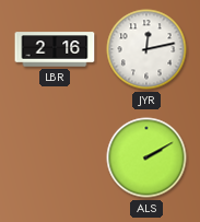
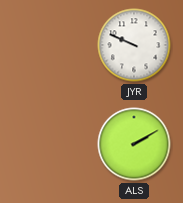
LBR: 2:16 -> none (55, 49)
JYR: 12:13 -> 9:49 (134, 45)
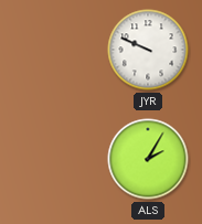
ALS: 2:10 -> 2:05 (148, 159)
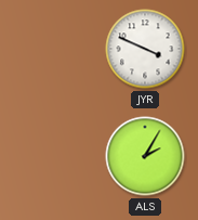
JYR: 9:49 -> 3:49 (145, 49)
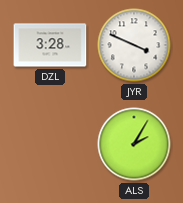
DZL: none -> 3:28 (50, 45)
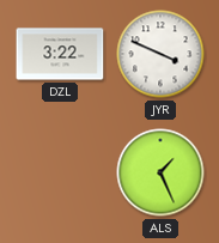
DZL: 3:28 -> 3:22 (60, 54)
ALS: 2:05 -> 1:26 (160, 172)
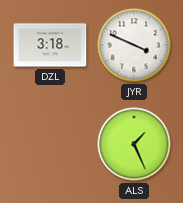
DZL: 3:22 -> 3:18 (50, 45)
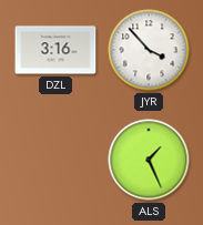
DZL: 3:18 -> 3:16 (55, 50)
JYR: 3:49 -> 3:53 (149, 50)
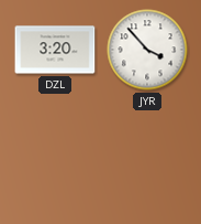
DZL: 3:16 -> 3:20 (55, 50)
ALS: 1:26 -> none (149, 160)
